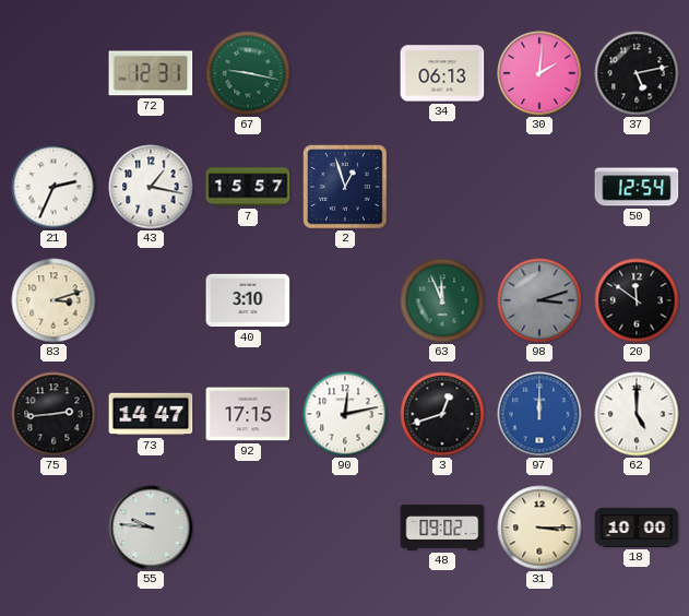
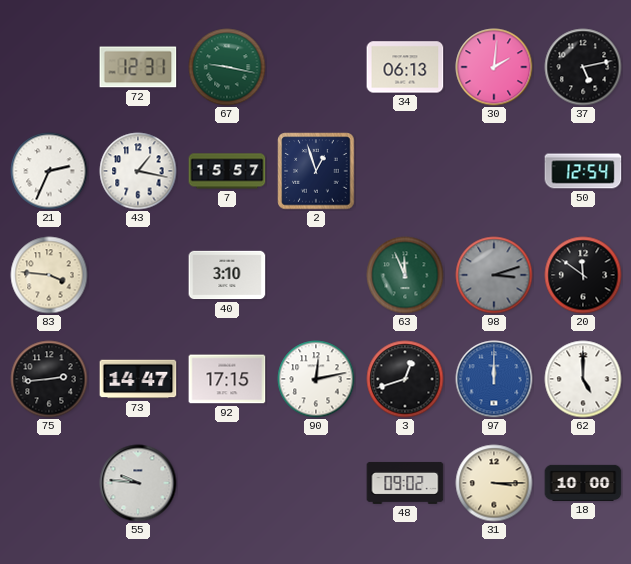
83: 3:12 -> 3:46 (49, 275)
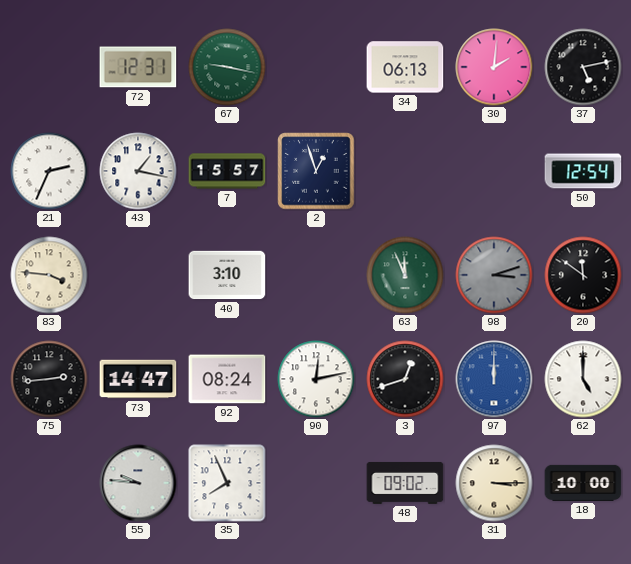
92: 17:15 -> 08:24 (227, 379)
35: none -> 7:56 (227, 483)
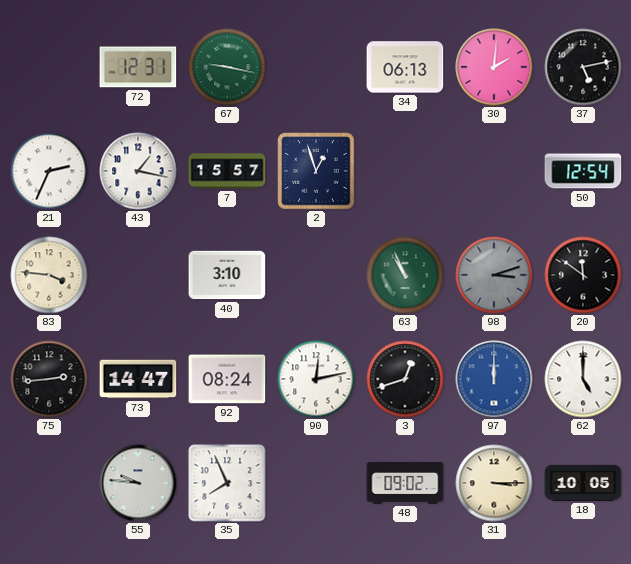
63: 11:56 -> 10:56 (405, 275)
18: 10:00 -> 10:05 (583, 483)
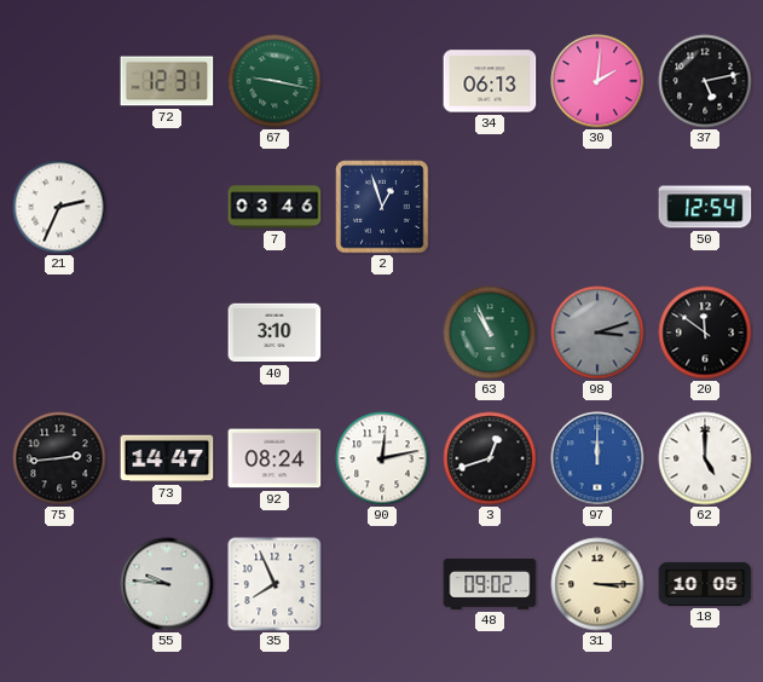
43: 1:17 -> none (138, 171)
7: 15:57 -> 03:46 (274, 207)
83: 3:46 -> none (49, 275)
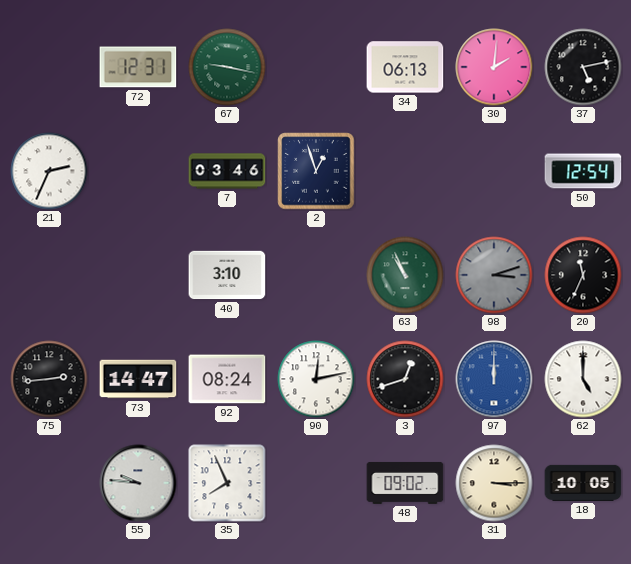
20: 11:51 -> 11:34 (583, 275)
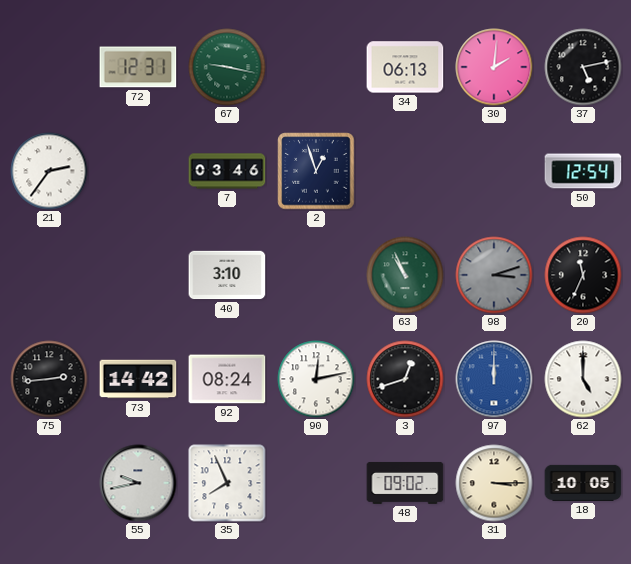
21: 2:34 -> 2:36 (49, 171)
73: 14:47 -> 14:42 (138, 379)
55: 9:46 -> 9:43 (138, 483)
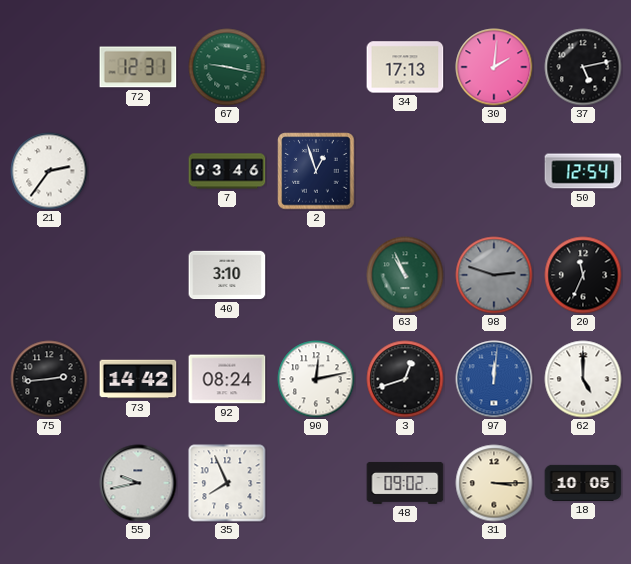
34: 06:13 -> 17:13 (405, 67)
98: 3:12 -> 2:48 (494, 275)
97: 12:00 -> 12:01 (494, 379)
